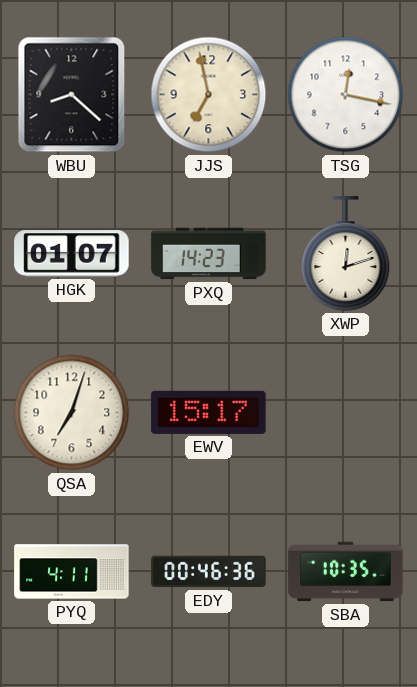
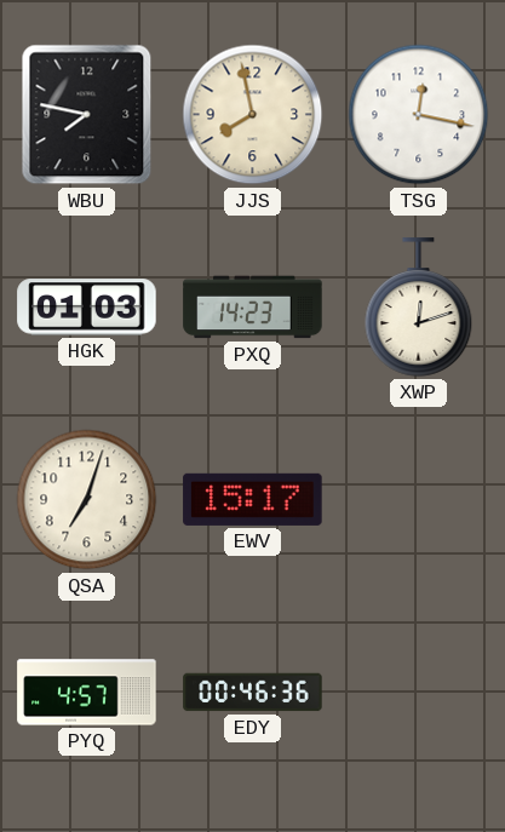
WBU: 8:22 -> 7:47 (87, 115)
JJS: 6:58 -> 7:58 (253, 115)
HGK: 01:07 -> 01:03 (87, 308)
PYQ: 4:11 -> 4:57 (87, 693)
SBA: 10:35 -> none (346, 572)
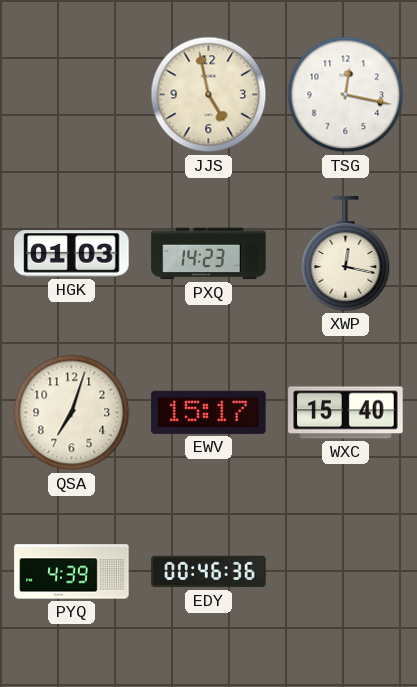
WBU: 7:47 -> none (87, 115)
JJS: 7:58 -> 4:58 (209, 95)
XWP: 12:12 -> 12:17 (346, 254)
WXC: none -> 15:40 (346, 413)
PYQ: 4:57 -> 4:39 (72, 572)
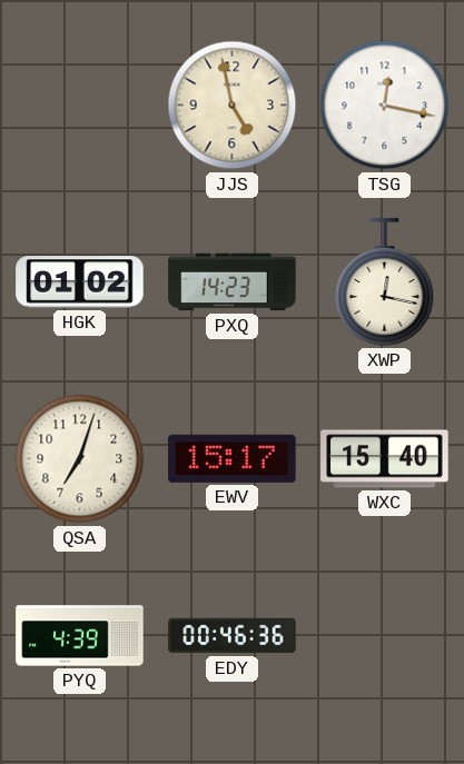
HGK: 01:03 -> 01:02 (80, 282)
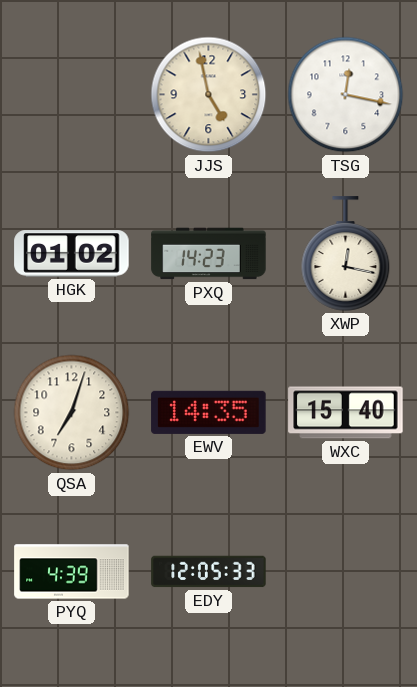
EWV: 15:17 -> 14:35 (209, 412)
EDY: 00:46 -> 12:05 (209, 572)
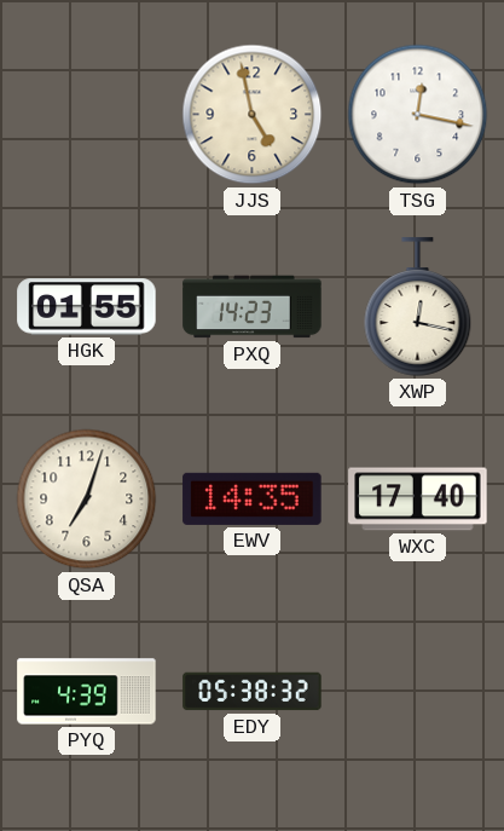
HGK: 01:02 -> 01:55 (87, 307)
WXC: 15:40 -> 17:40 (418, 500)
EDY: 12:05 -> 05:38 (253, 692)
